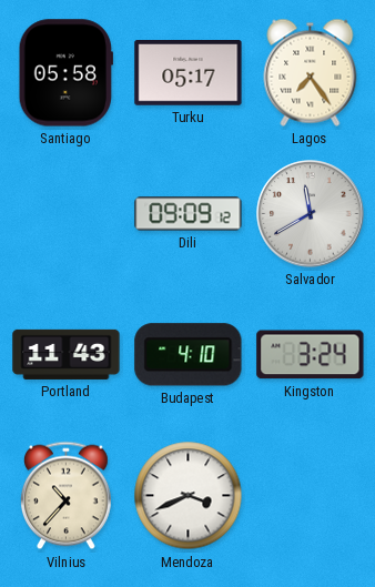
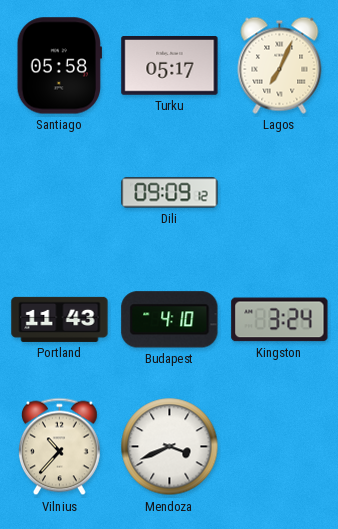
Lagos: 7:24 -> 7:04 (280, 65)
Salvador: 11:40 -> none (311, 214)
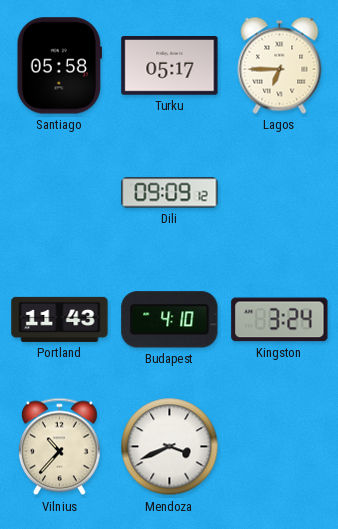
Lagos: 7:04 -> 6:45 (280, 65)
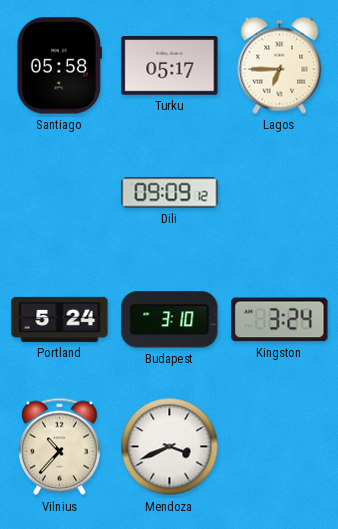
Portland: 11:43 -> 5:24 (60, 319)
Budapest: 4:10 -> 3:10 (170, 320)
